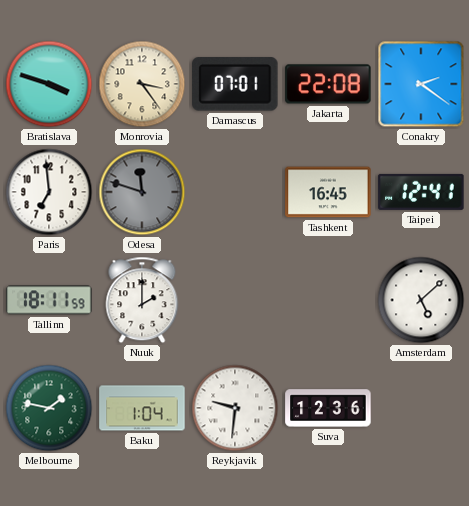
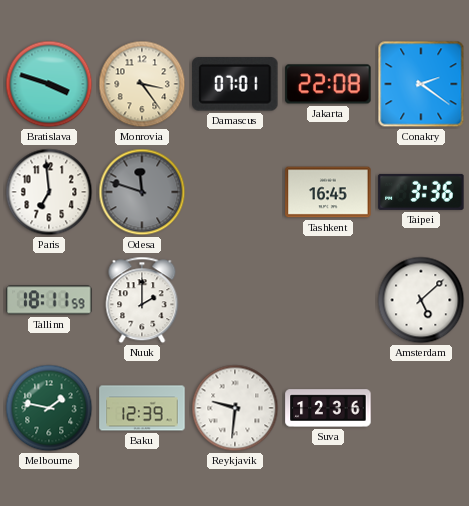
Taipei: 12:41 -> 3:36 (421, 192)
Baku: 1:04 -> 12:39 (142, 408)
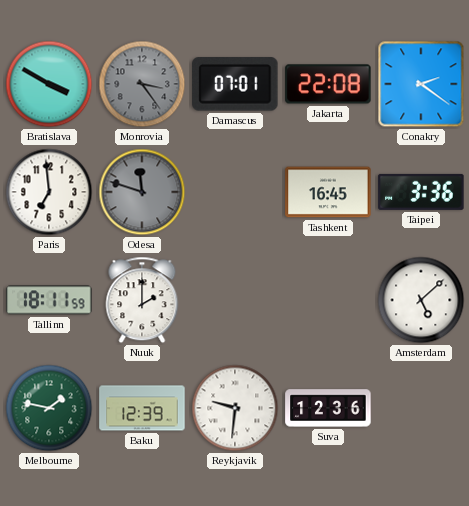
Bratislava: 3:48 -> 3:50 (49, 84)
Monrovia dial: cream -> grey (142, 84)
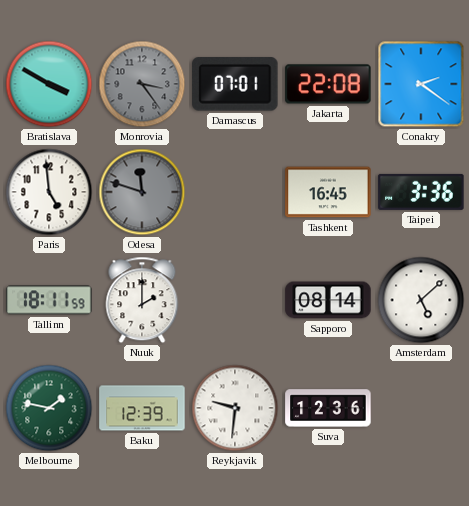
Paris: 6:59 -> 4:59 (49, 192)
Sapporo: none -> 08:14 (328, 300)
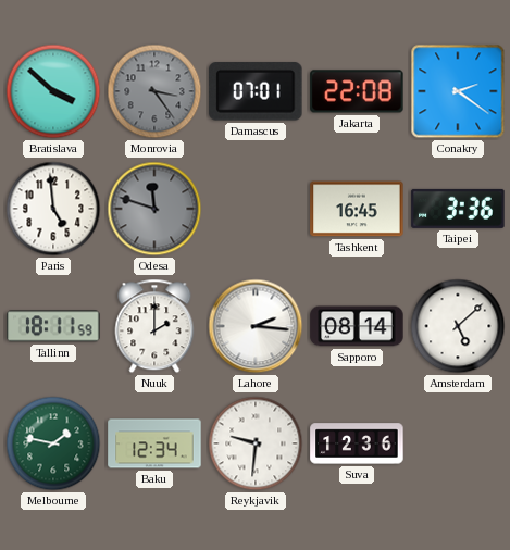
Bratislava: 3:50 -> 3:52 (53, 91)
Lahore: none -> 2:16 (256, 326)
Baku: 12:39 -> 12:34 (154, 443)
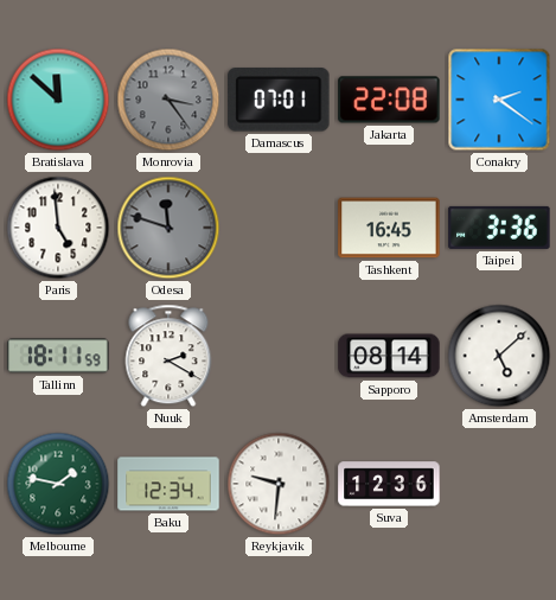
Bratislava: 3:52 -> 11:52 (58, 100)
Nuuk: 2:00 -> 2:20 (168, 356)
Lahore: 2:16 -> none (256, 326)
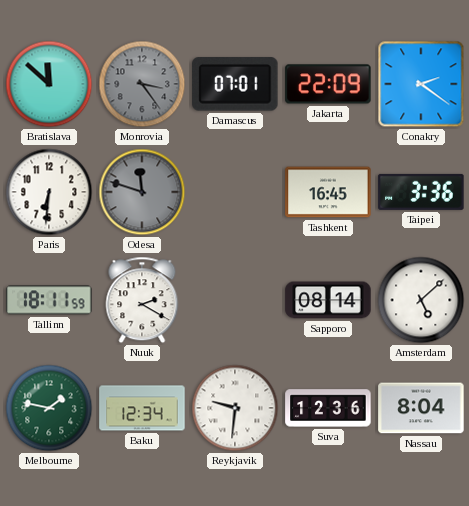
Jakarta: 22:08 -> 22:09 (328, 84)
Paris: 4:59 -> 6:31 (49, 192)
Nassau: none -> 8:04 (421, 408)
